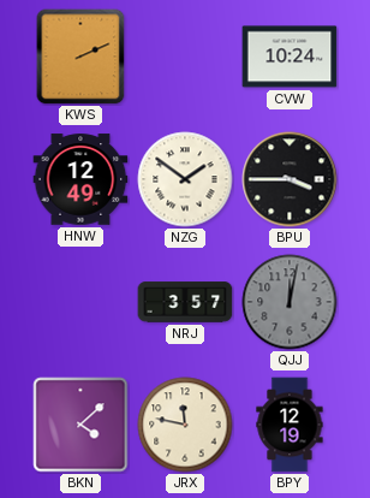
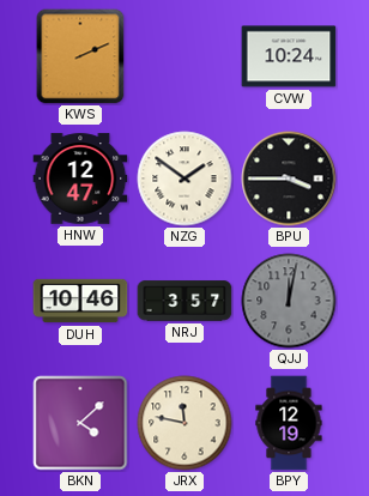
HNW: 12:49 -> 12:47 (80, 179)
DUH: none -> 10:46 (80, 301)
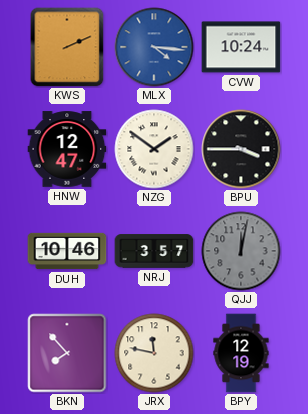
MLX: none -> 4:16 (154, 47)
BKN: 4:08 -> 7:53 (67, 353)
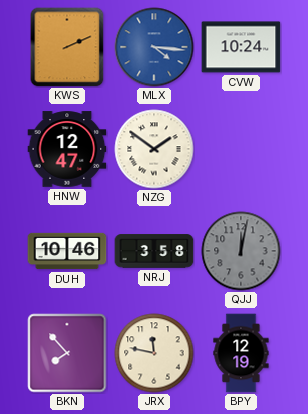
BPU: 3:45 -> none (241, 149)
NRJ: 3:57 -> 3:58 (154, 251)
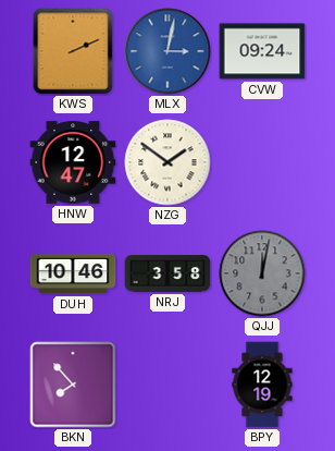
MLX: 4:16 -> 3:02 (167, 51)
CVW: 10:24 -> 09:24 (262, 51)
JRX: 11:47 -> none (154, 353)
